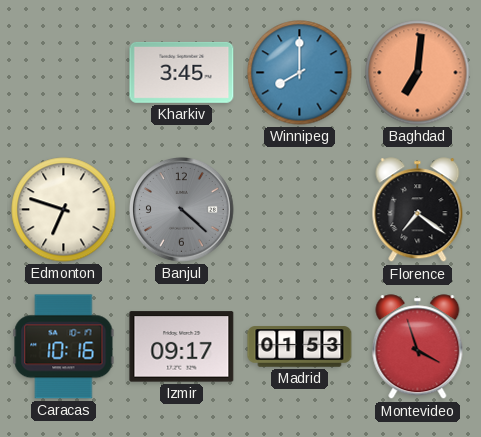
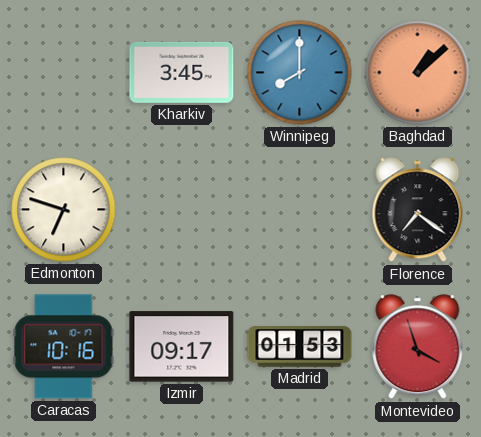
Baghdad: 7:01 -> 1:08 (418, 73)
Banjul: 4:22 -> none (182, 210)
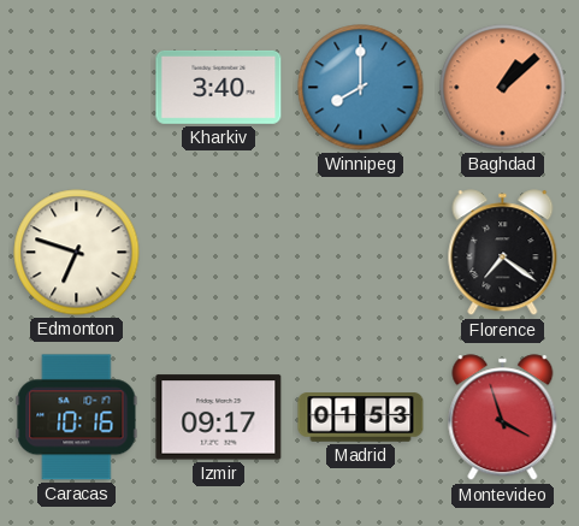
Kharkiv: 3:45 -> 3:40 (219, 87)
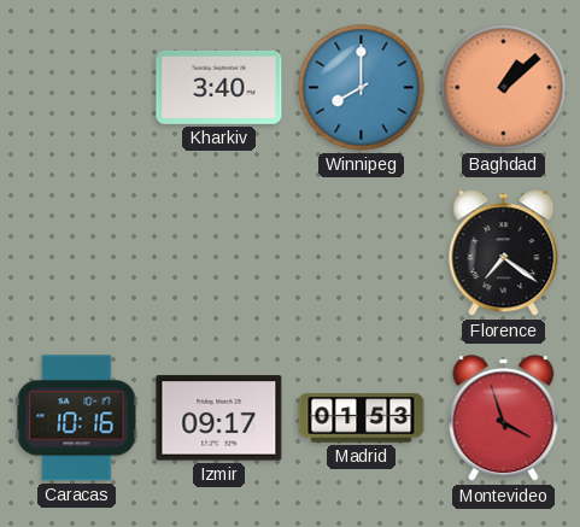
Edmonton: 6:48 -> none (77, 253)
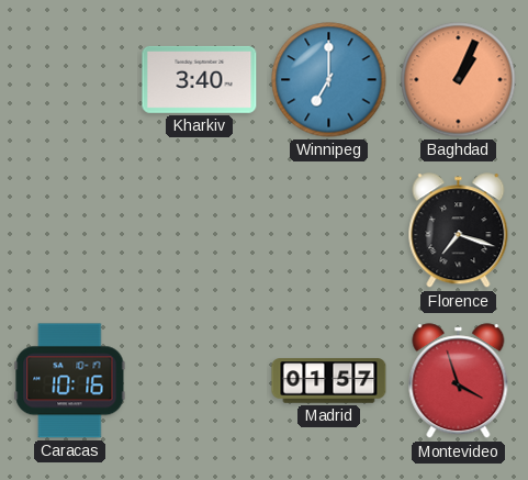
Winnipeg: 8:00 -> 7:00 (329, 80)
Baghdad: 1:08 -> 1:04 (459, 80)
Florence: 7:21 -> 7:18 (459, 231)
Izmir: 09:17 -> none (219, 418)
Madrid: 01:53 -> 01:57 (329, 381)
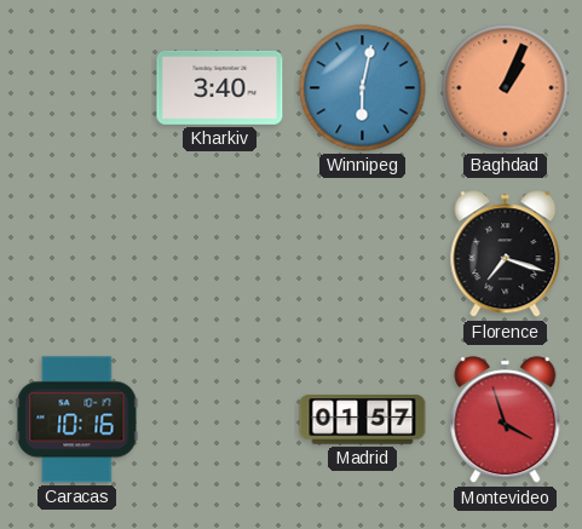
Winnipeg: 7:00 -> 6:02 (363, 88)
